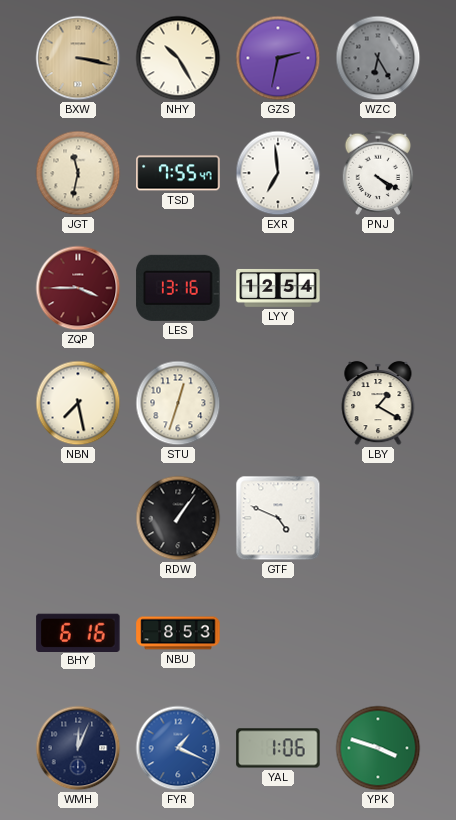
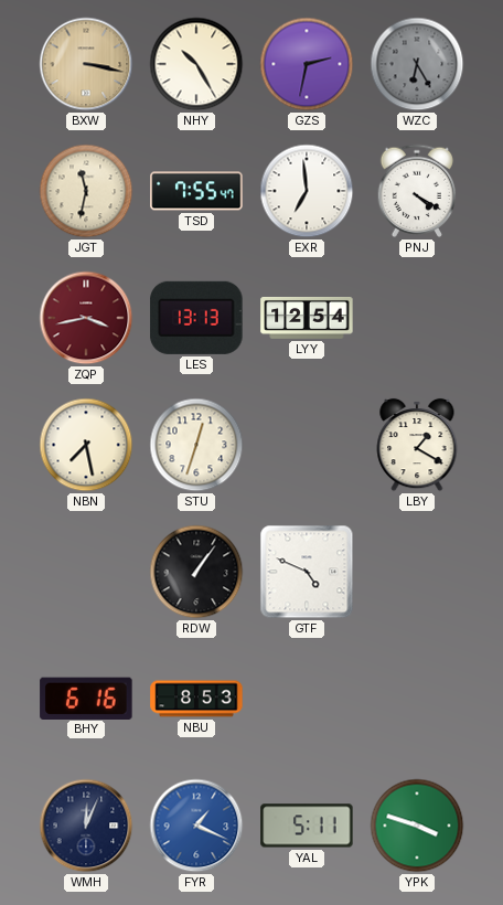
ZQP: 3:45 -> 3:43 (86, 318)
LES: 13:16 -> 13:13 (196, 318)
YAL: 1:06 -> 5:11 (307, 826)
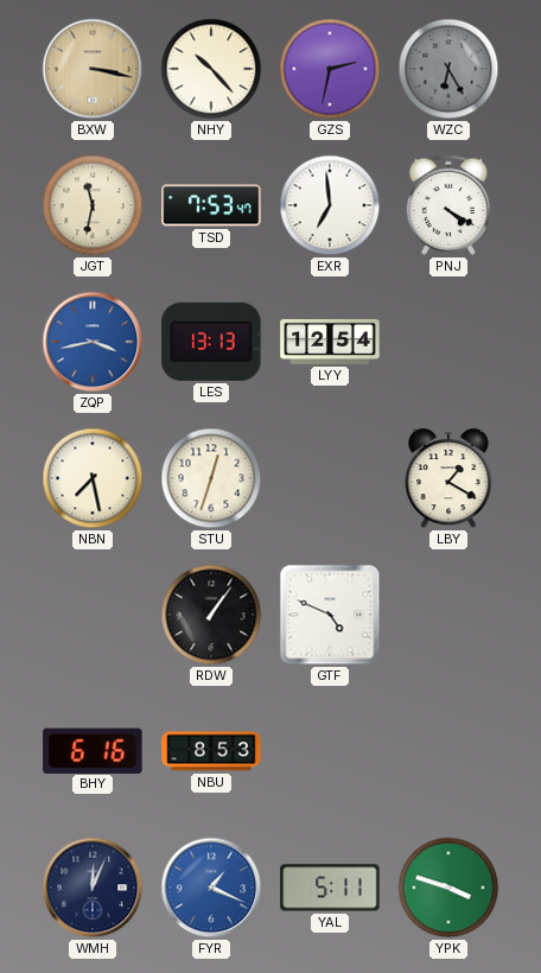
NHY: 10:25 -> 10:23 (211, 69)
TSD: 7:55 -> 7:53 (211, 205)
ZQP dial: burgundy -> blue (93, 342)
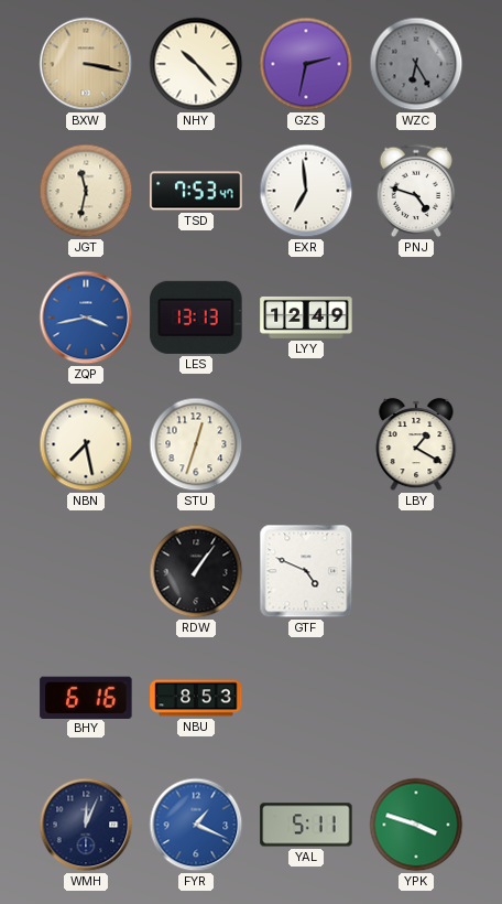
PNJ: 4:20 -> 4:48 (416, 191)
LYY: 12:54 -> 12:49 (306, 318)
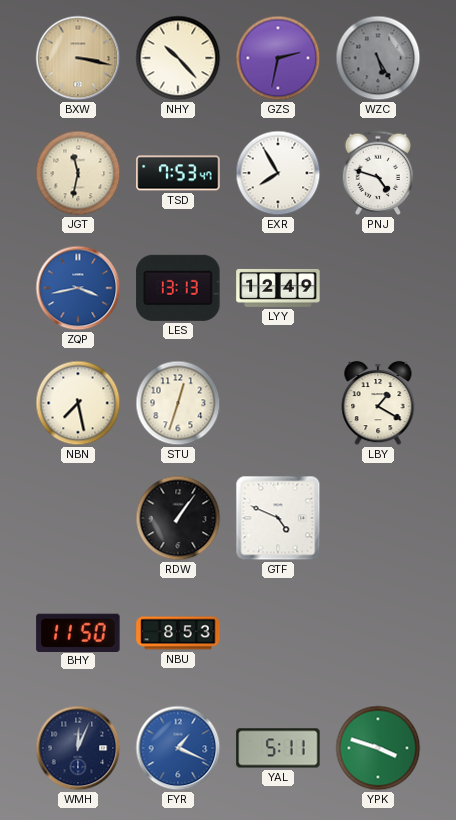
WZC: 6:25 -> 5:25 (378, 58)
EXR: 6:59 -> 7:55 (278, 173)
BHY: 6:16 -> 11:50 (78, 632)
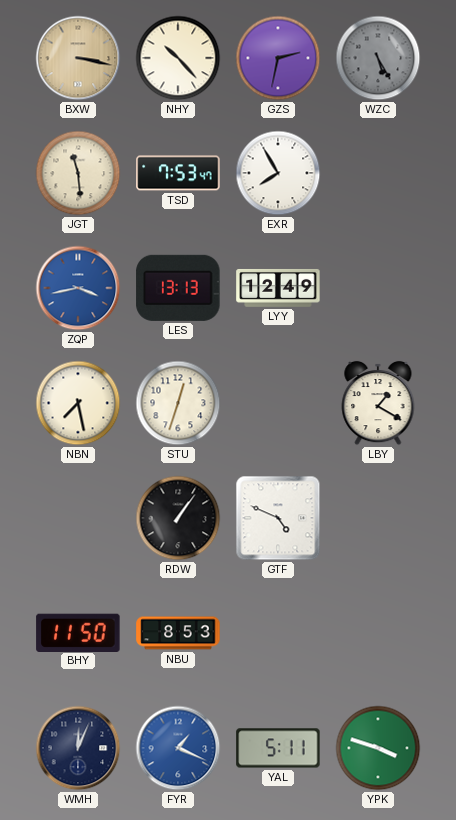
JGT: 11:32 -> 11:29 (78, 173)
PNJ: 4:48 -> none (378, 173)
